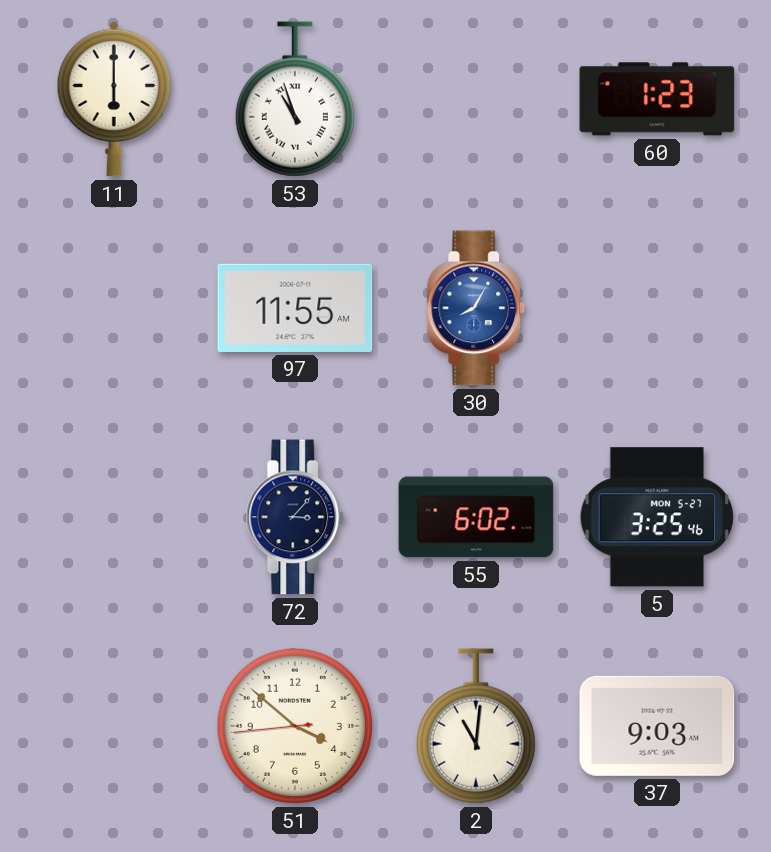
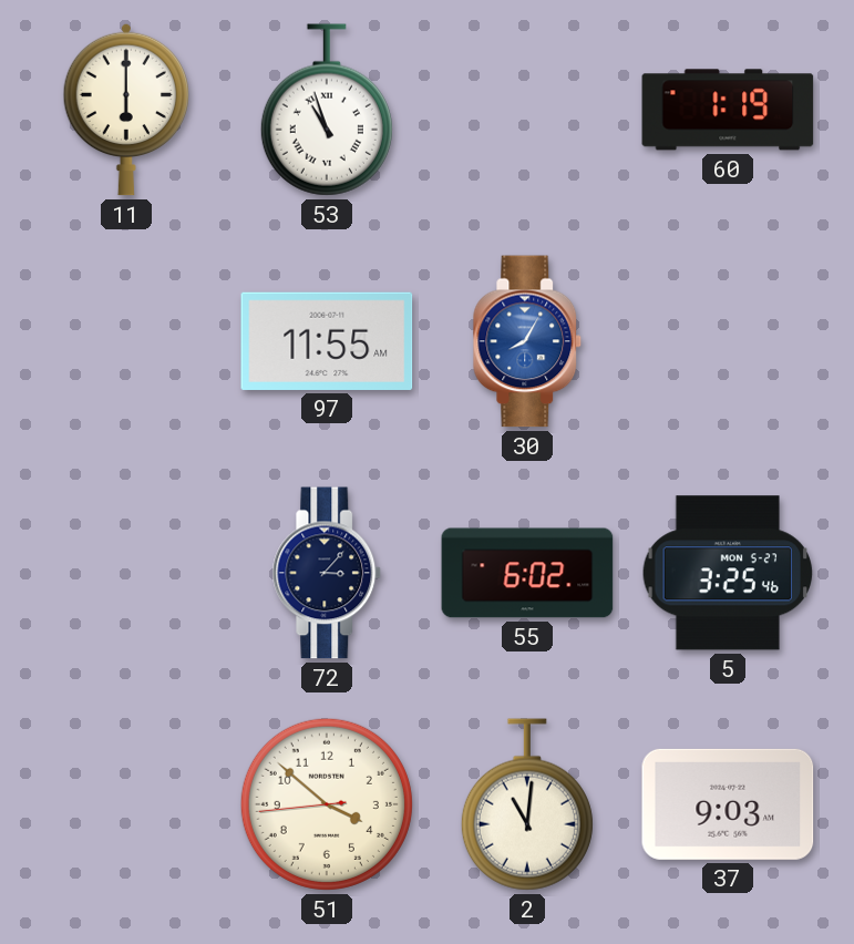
60: 1:23 -> 1:19 (728, 110)
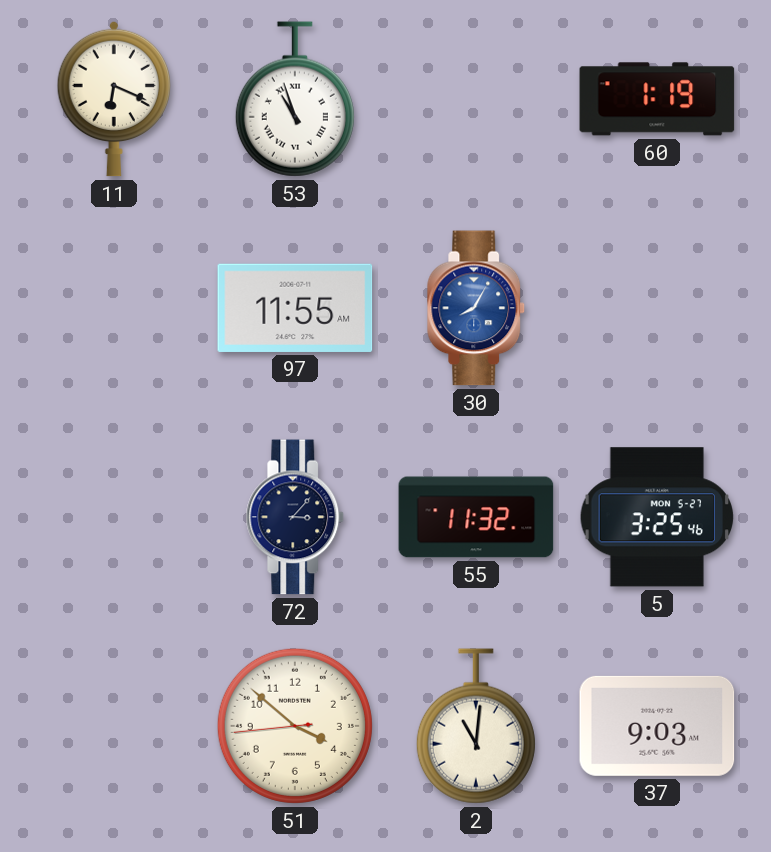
11: 6:00 -> 6:19 (113, 99)
55: 6:02 -> 11:32 (476, 517)
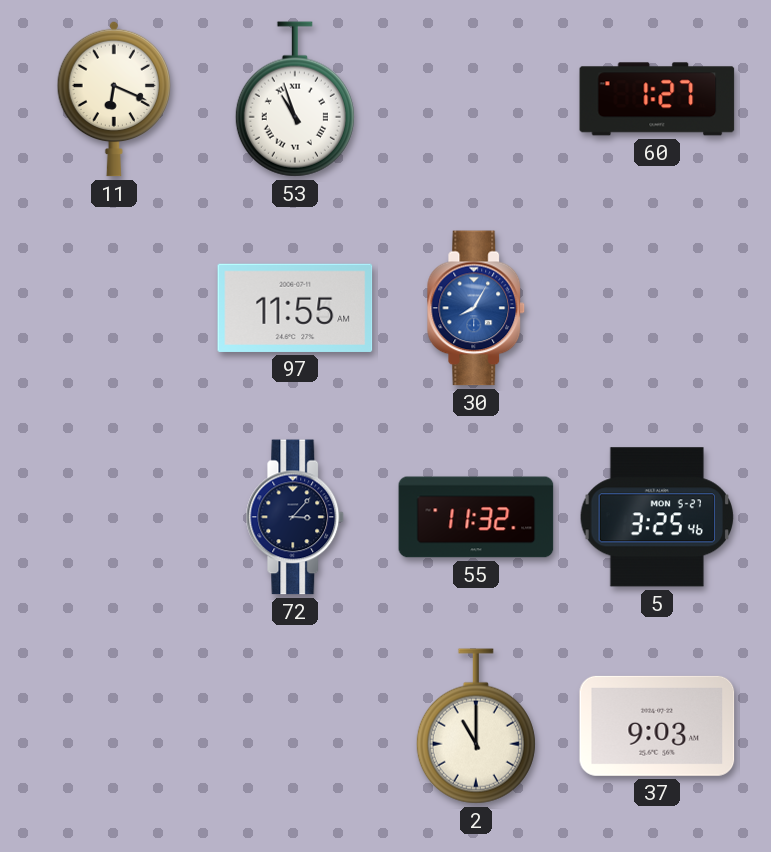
60: 1:19 -> 1:27 (657, 99)
51: 3:51 -> none (295, 726)
2: 11:01 -> 11:00 (476, 726)
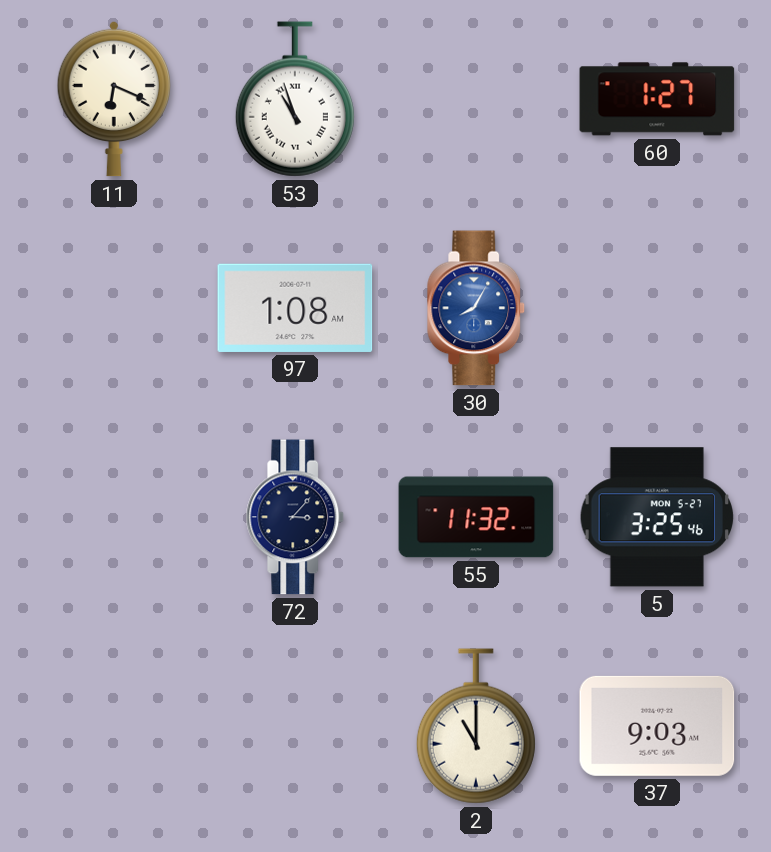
97: 11:55 -> 1:08 (295, 308)
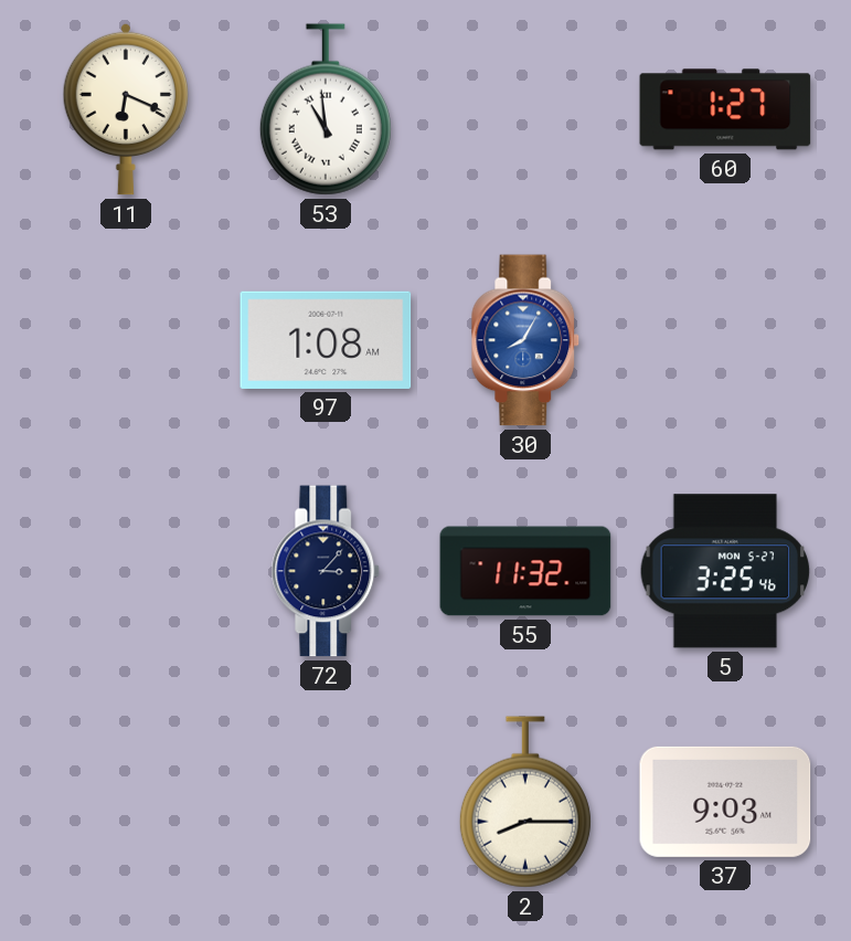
53: 10:57 -> 10:59 (326, 109)
2: 11:00 -> 8:15 (525, 802)
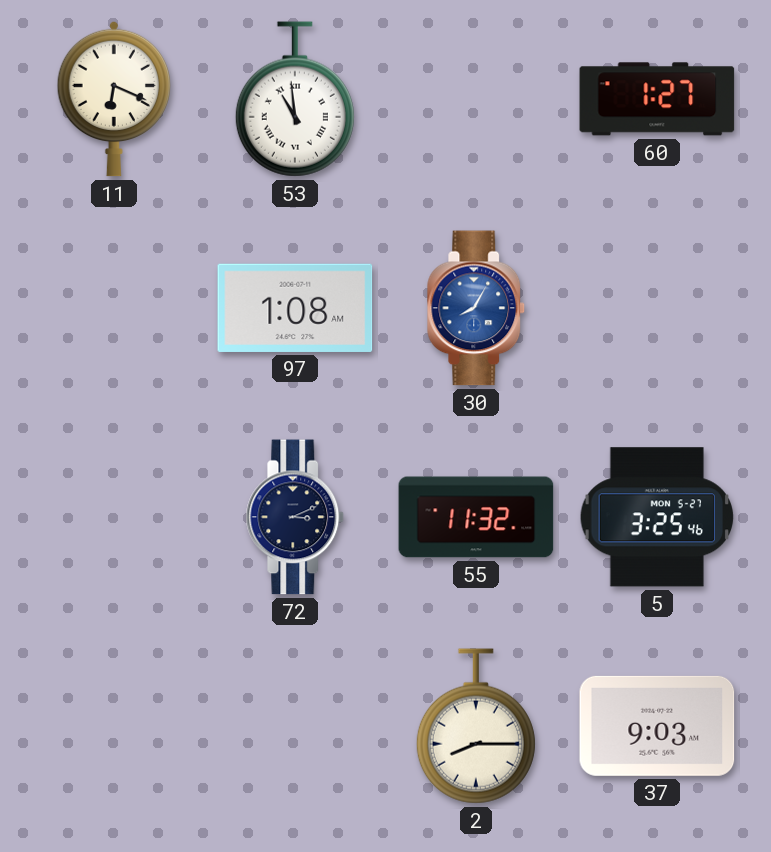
72: 3:07 -> 3:11 (295, 517)
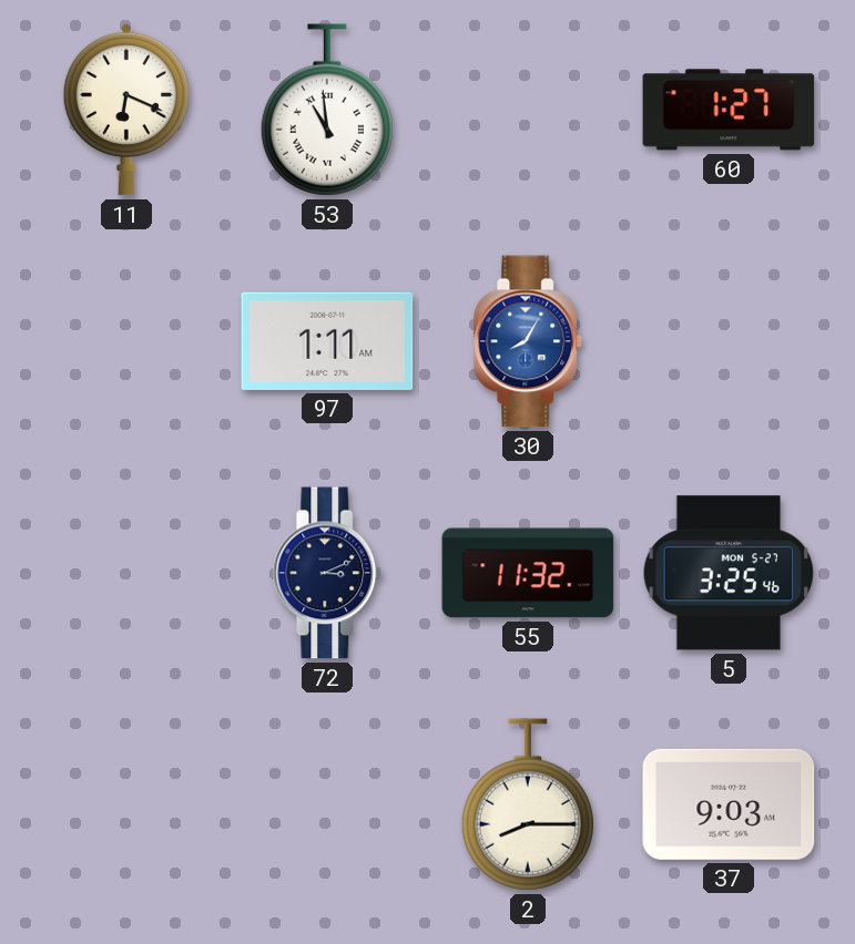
97: 1:08 -> 1:11 (327, 341)
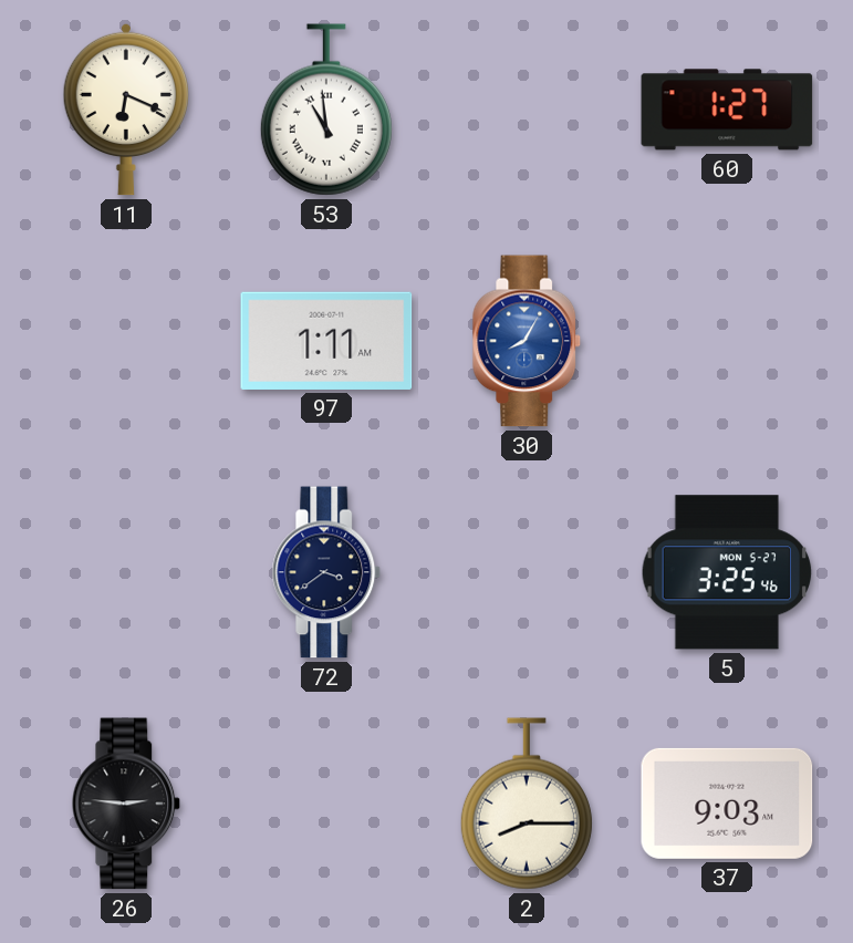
72: 3:11 -> 3:39 (326, 572)
55: 11:32 -> none (528, 573)
26: none -> 2:46 (126, 804)
